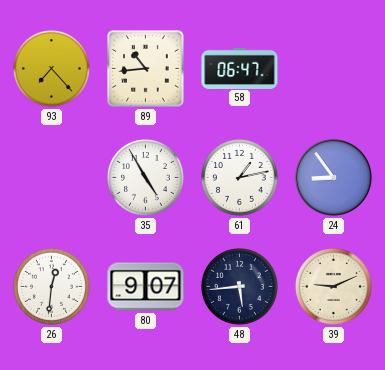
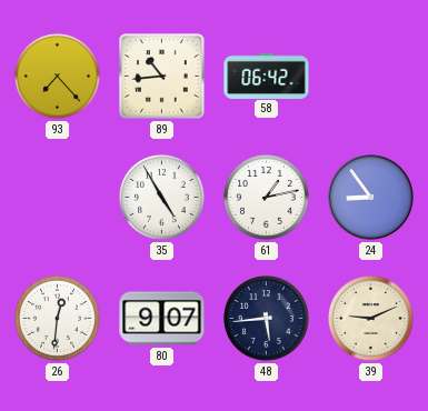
58: 06:47 -> 06:42 (267, 76)
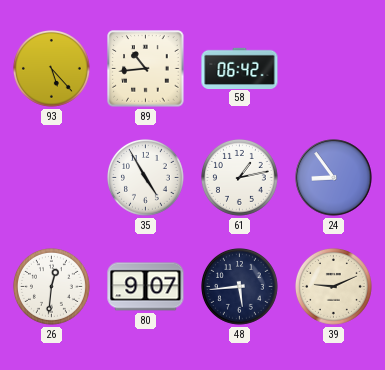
93: 7:23 -> 5:23 (52, 69)
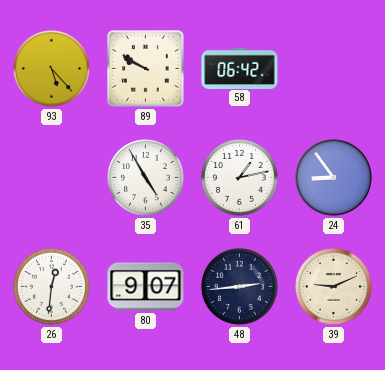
89: 10:44 -> 9:50 (146, 69)
48: 5:44 -> 2:44 (240, 287)
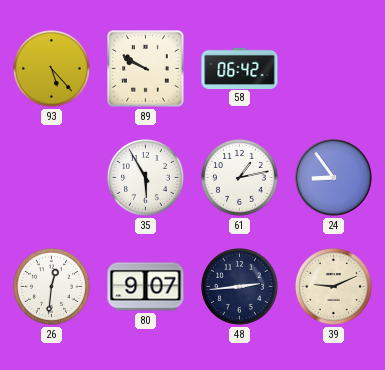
35: 4:55 -> 5:55 (146, 178)
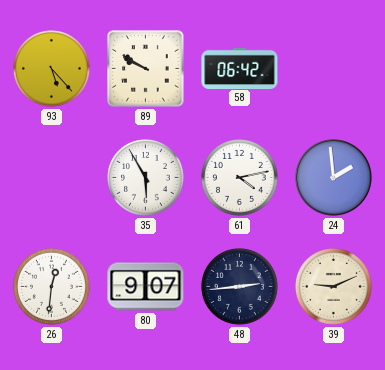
61: 1:13 -> 4:13 (240, 178)
24: 8:54 -> 1:59 (334, 178)
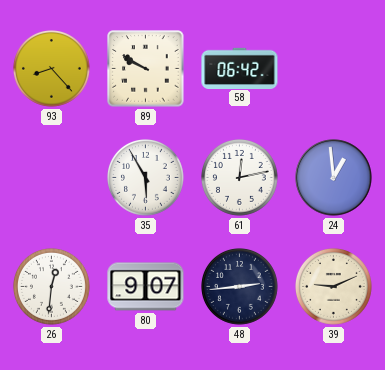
93: 5:23 -> 8:23 (52, 69)
61: 4:13 -> 12:13 (240, 178)
24: 1:59 -> 12:59 (334, 178)
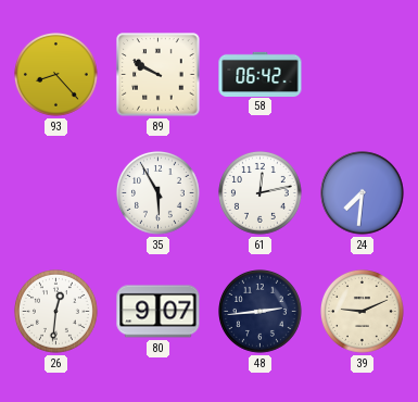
24: 12:59 -> 7:31 (363, 193)
